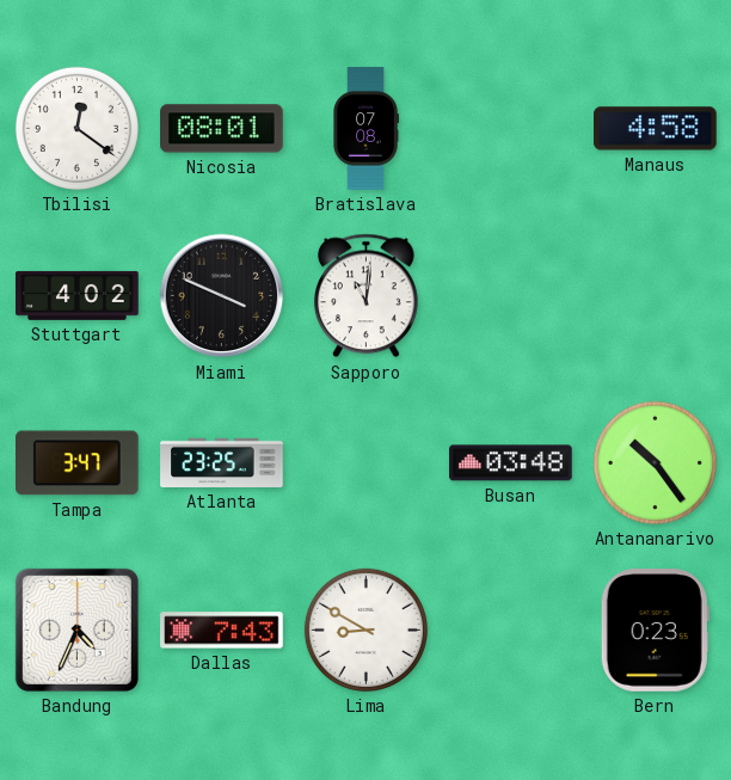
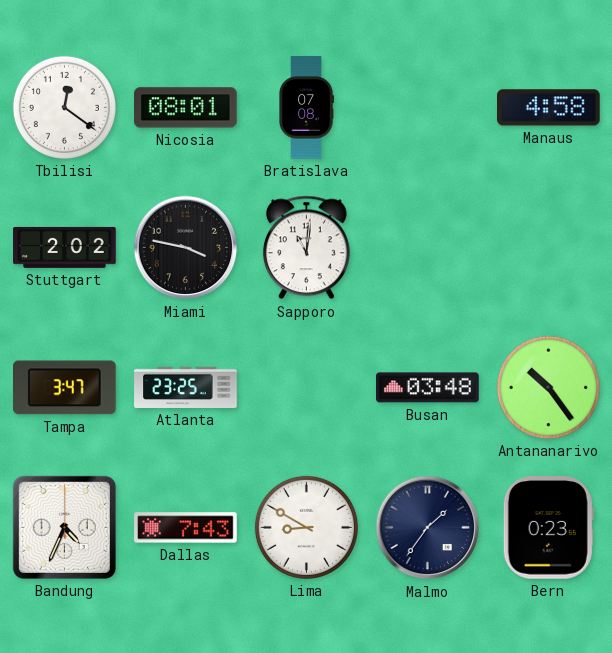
Stuttgart: 4:02 -> 2:02 (65, 247)
Miami: 3:49 -> 3:47 (186, 248)
Malmo: none -> 1:36 (428, 528)
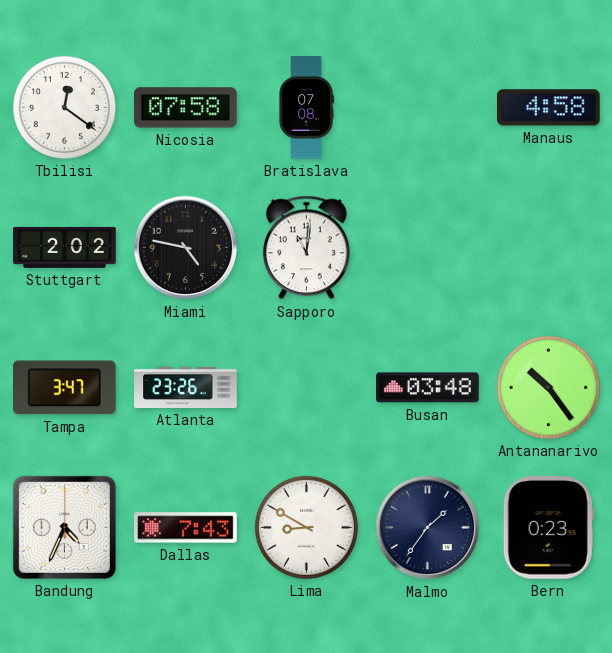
Nicosia: 08:01 -> 07:58 (186, 108)
Miami: 3:47 -> 4:47 (186, 248)
Atlanta: 23:25 -> 23:26 (186, 387)
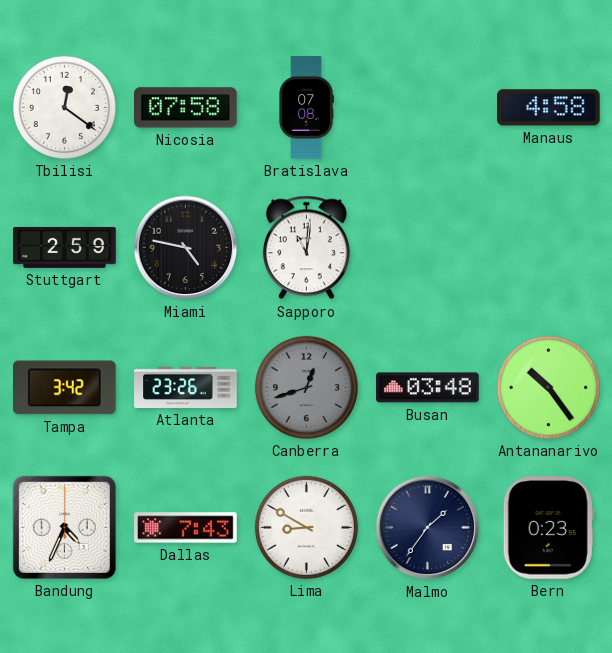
Stuttgart: 2:02 -> 2:59 (65, 247)
Tampa: 3:47 -> 3:42 (65, 388)
Canberra: none -> 12:42 (306, 387)
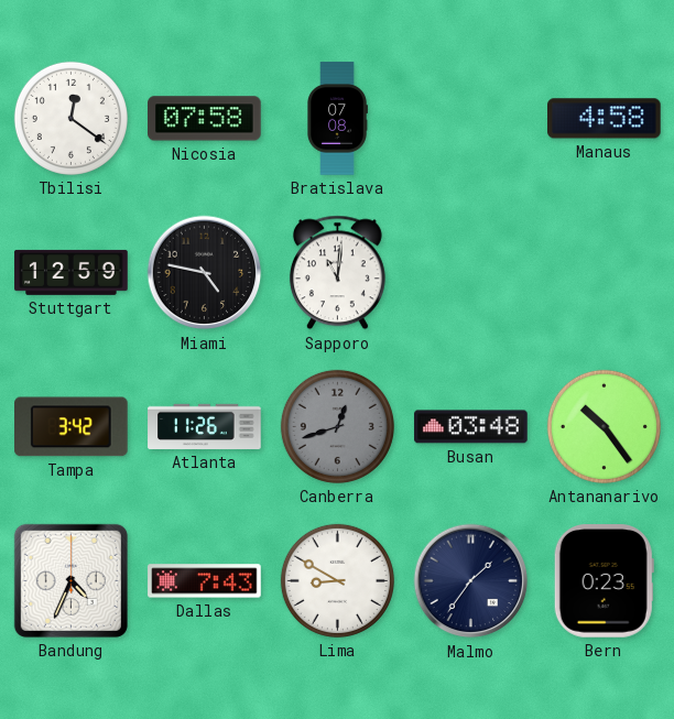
Stuttgart: 2:59 -> 12:59 (72, 272)
Atlanta: 23:26 -> 11:26 (205, 426)
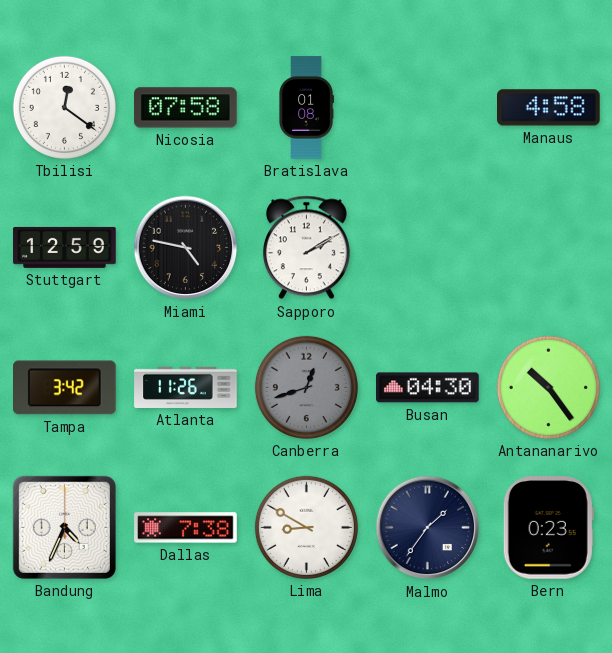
Bratislava: 07:08 -> 01:08 (306, 108)
Sapporo: 11:01 -> 2:10 (306, 248)
Busan: 03:48 -> 04:30 (428, 388)
Dallas: 7:43 -> 7:38 (186, 528)
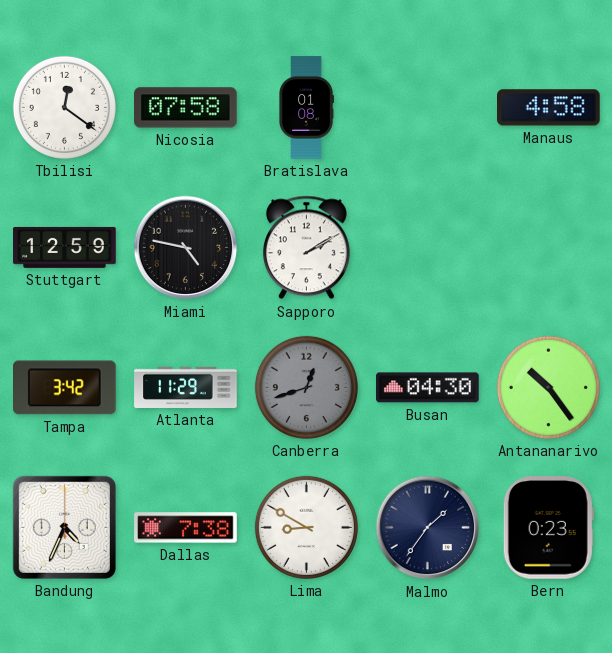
Atlanta: 11:26 -> 11:29 (186, 387)
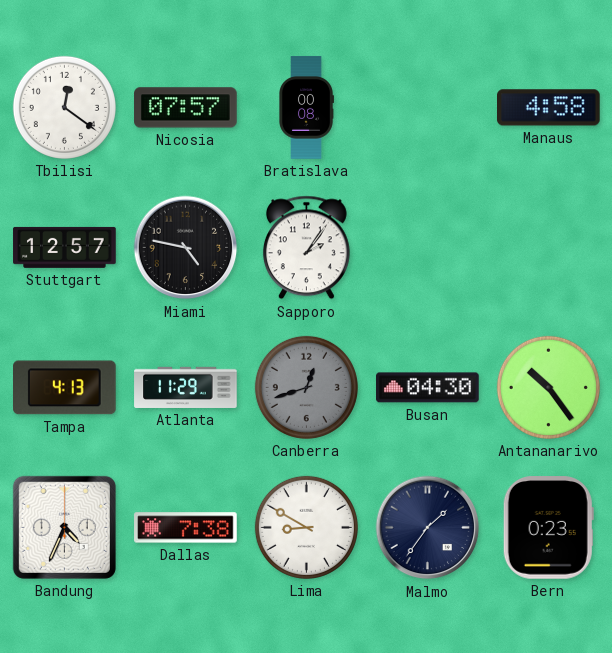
Nicosia: 07:58 -> 07:57 (186, 108)
Bratislava: 01:08 -> 00:08 (306, 108)
Stuttgart: 12:59 -> 12:57 (65, 247)
Sapporo: 2:10 -> 2:06 (306, 248)
Tampa: 3:42 -> 4:13 (65, 388)
